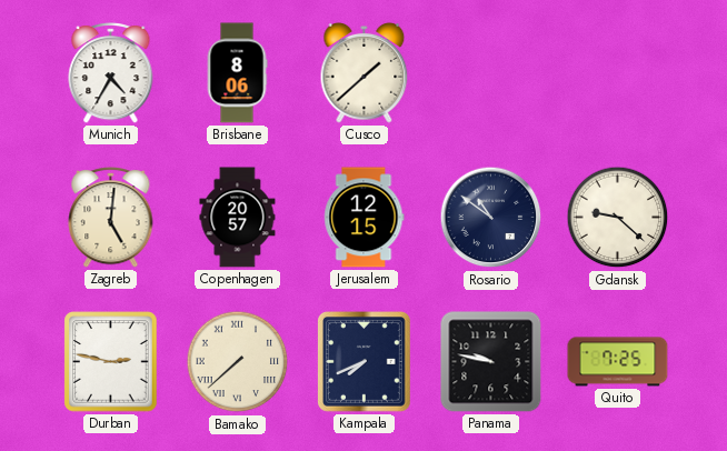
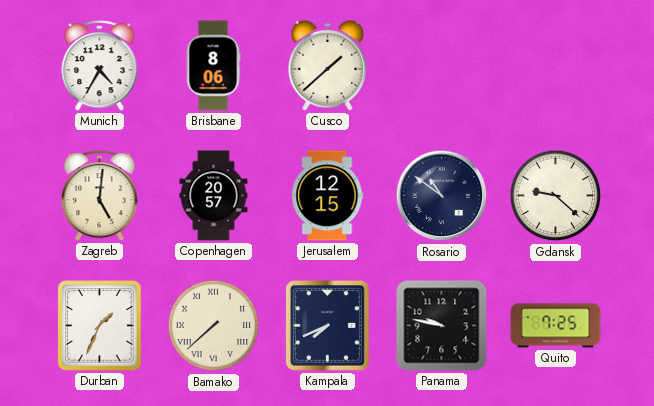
Durban: 2:47 -> 1:34 (100, 326)
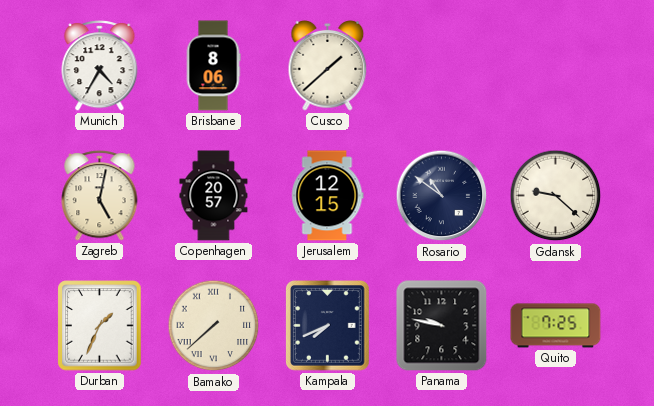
Zagreb: 5:01 -> 5:02 (100, 196)
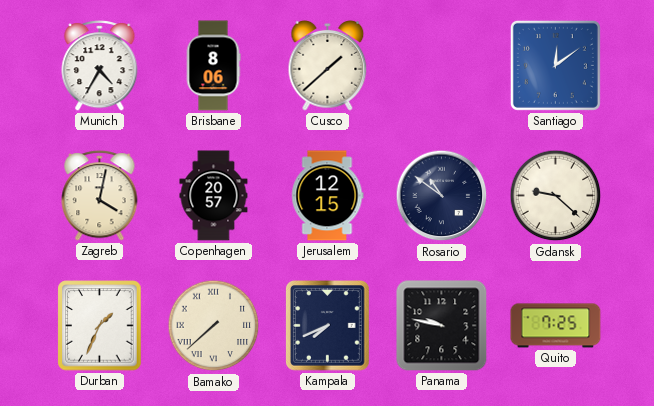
Santiago: none -> 12:09 (555, 65)
Zagreb: 5:02 -> 4:02 (100, 196)
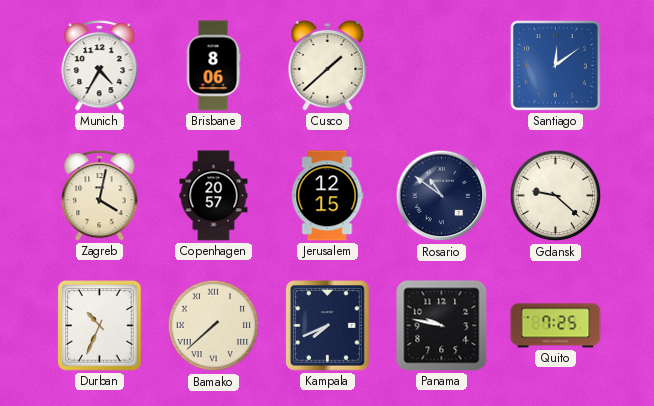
Durban: 1:34 -> 10:34 (100, 326)
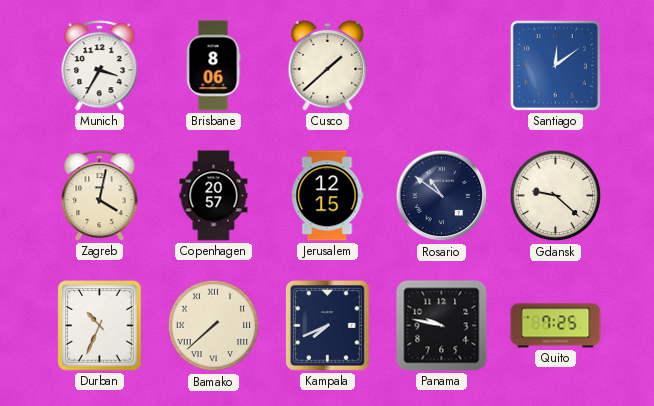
Munich: 4:35 -> 3:35 (100, 66)
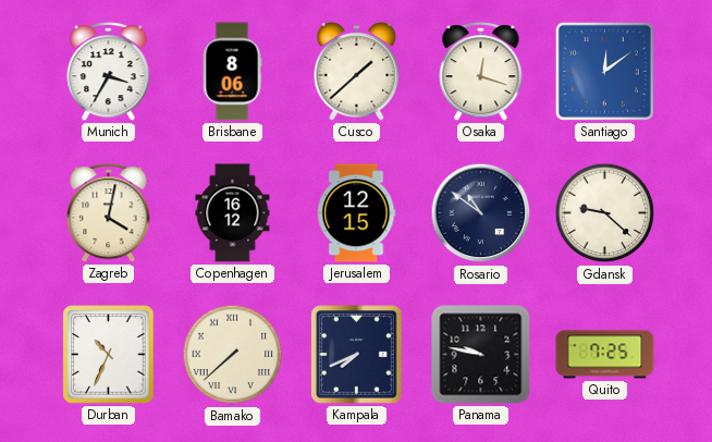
Osaka: none -> 12:18 (481, 72)
Copenhagen: 20:57 -> 16:12 (233, 213)
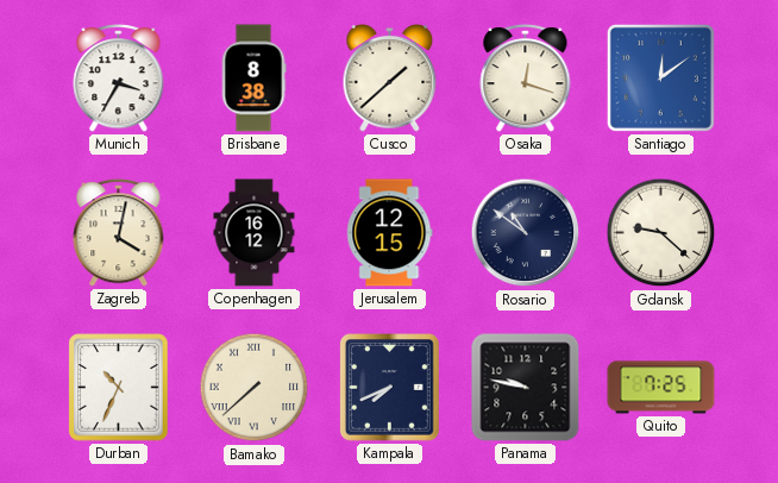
Brisbane: 8:06 -> 8:38 (253, 79)
